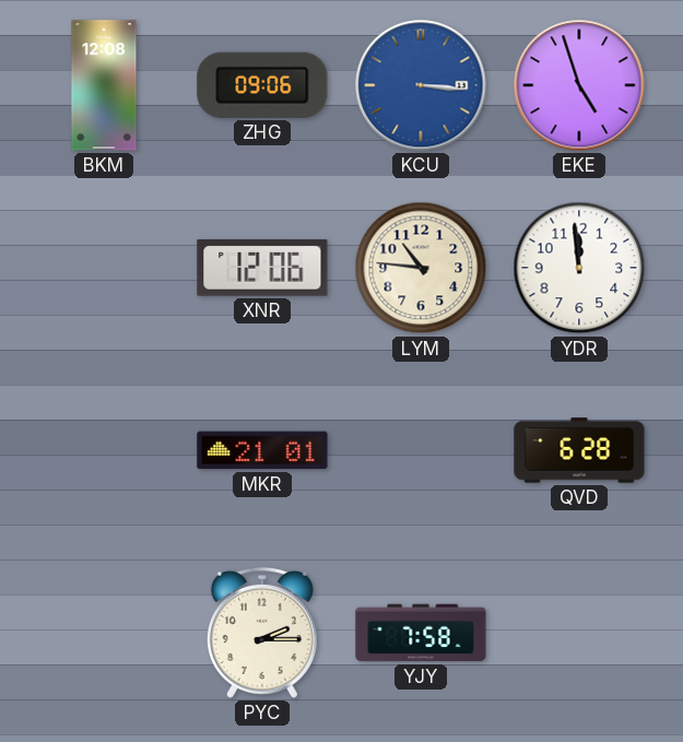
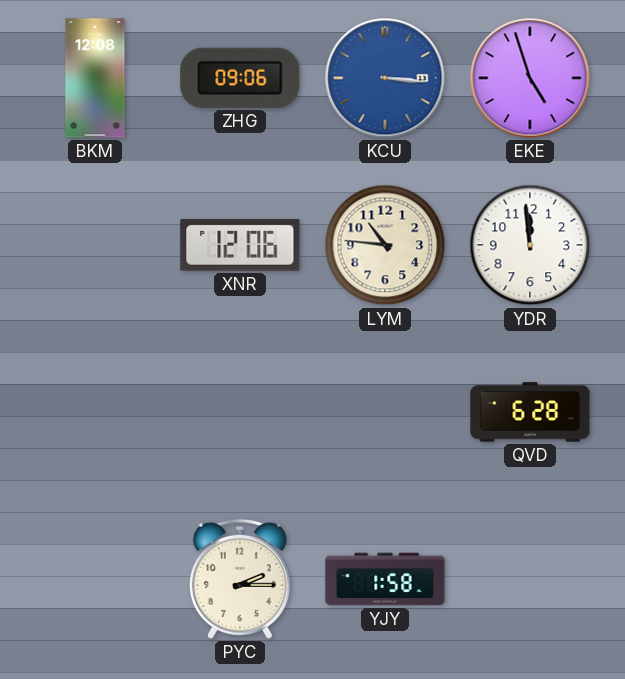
MKR: 21:01 -> none (262, 450)
YJY: 7:58 -> 1:58 (385, 579)
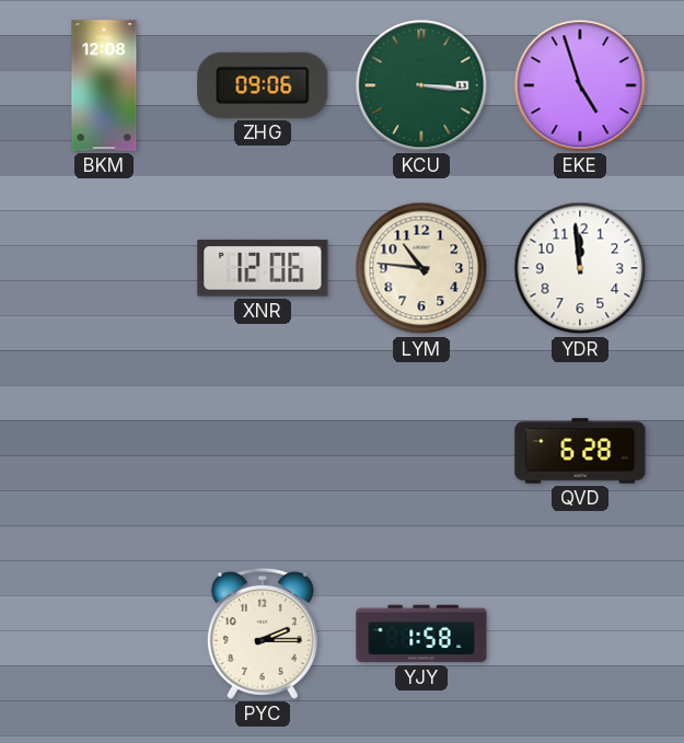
KCU dial: blue -> green (421, 85)
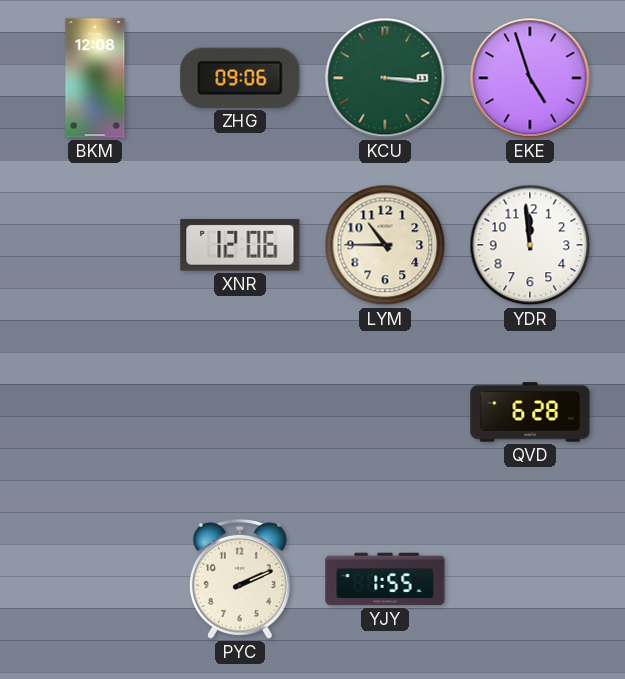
LYM: 10:46 -> 10:45 (385, 245)
PYC: 2:15 -> 2:11 (240, 579)
YJY: 1:58 -> 1:55 (385, 579)
